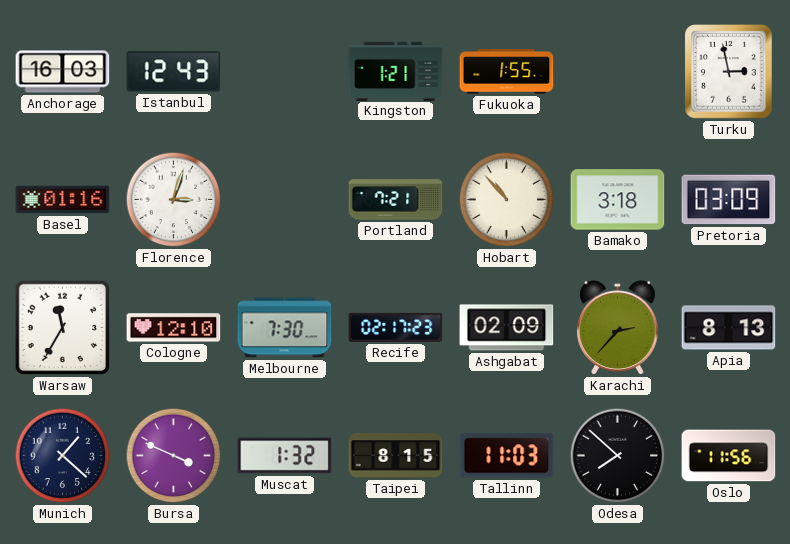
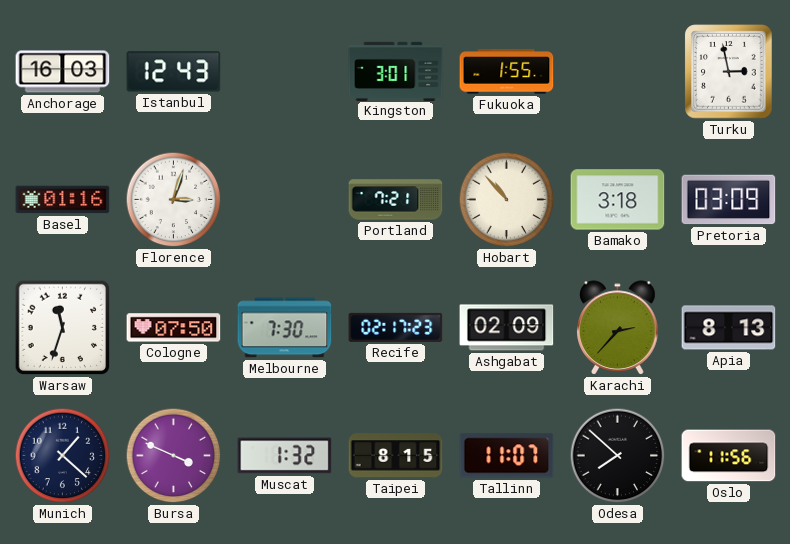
Kingston: 1:21 -> 3:01 (396, 71)
Warsaw: 11:35 -> 11:33 (63, 328)
Cologne: 12:10 -> 07:50 (174, 328)
Tallinn: 11:03 -> 11:07 (507, 456)
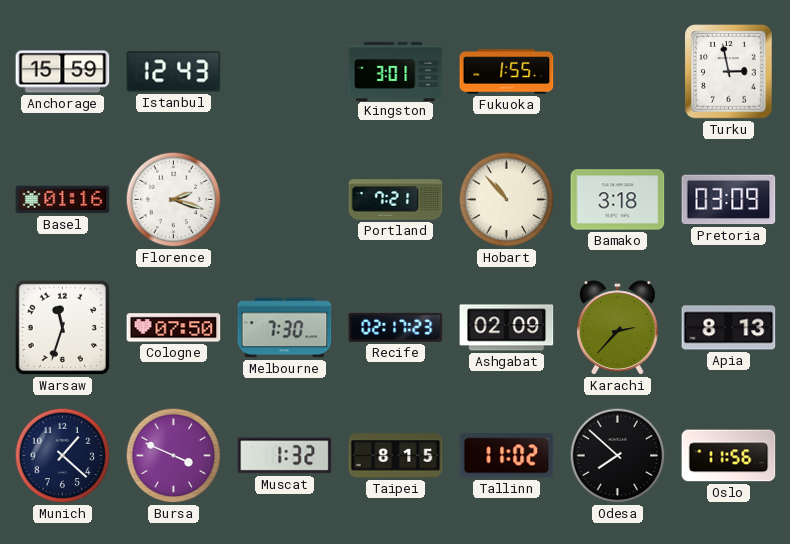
Anchorage: 16:03 -> 15:59 (63, 72)
Florence: 3:03 -> 2:18 (174, 200)
Tallinn: 11:07 -> 11:02 (507, 456)
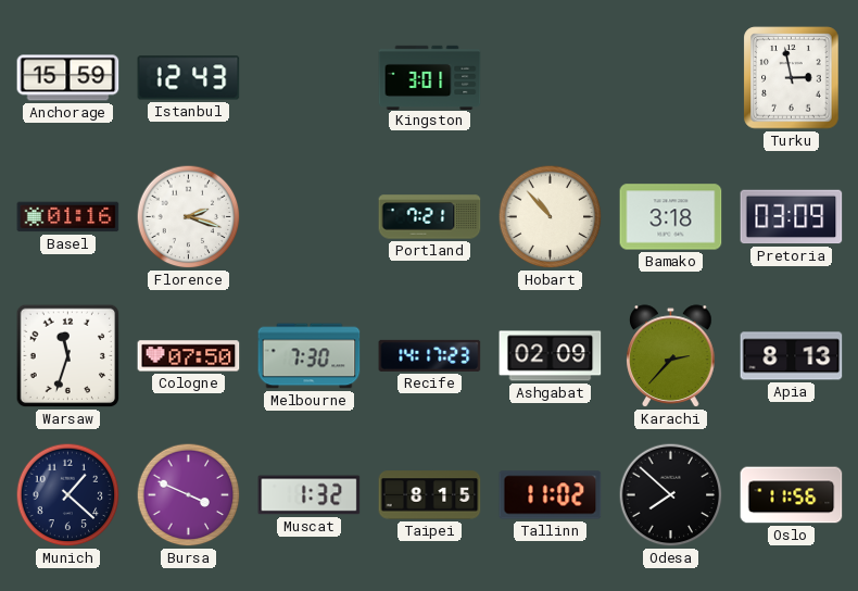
Fukuoka: 1:55 -> none (507, 72)
Recife: 02:17 -> 14:17 (430, 355)
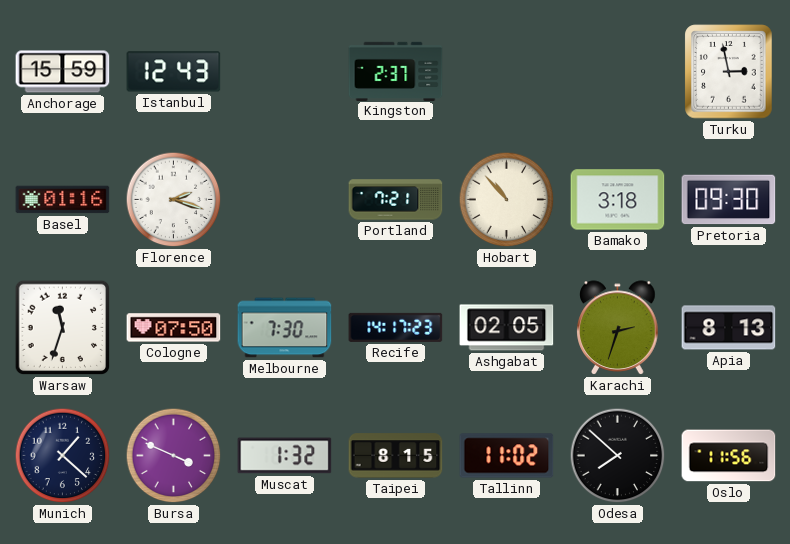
Kingston: 3:01 -> 2:37 (396, 71)
Pretoria: 03:09 -> 09:30 (729, 200)
Ashgabat: 02:09 -> 02:05 (507, 328)
Karachi: 2:37 -> 2:33 (618, 328)
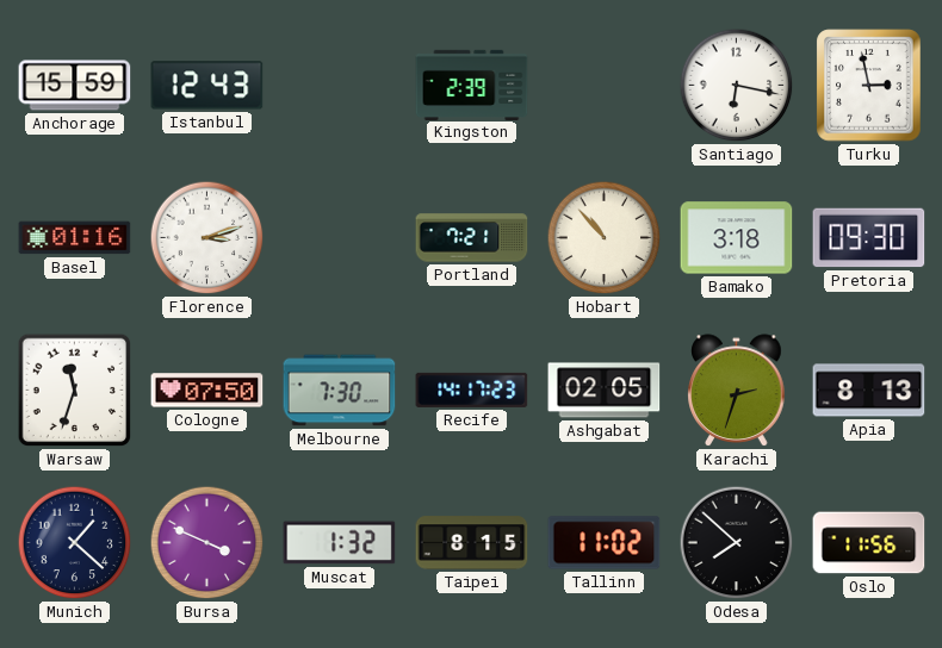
Kingston: 2:37 -> 2:39 (472, 85)
Santiago: none -> 6:17 (737, 86)
Florence: 2:18 -> 3:12 (207, 238)
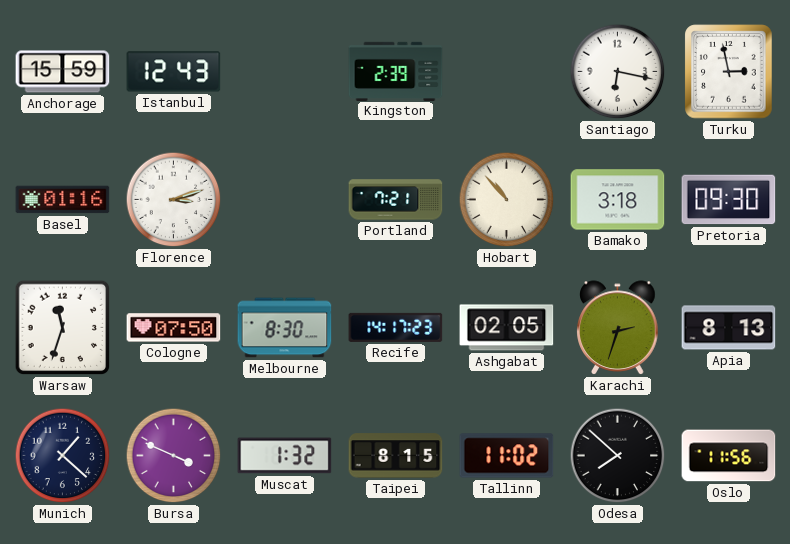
Melbourne: 7:30 -> 8:30 (285, 328)
